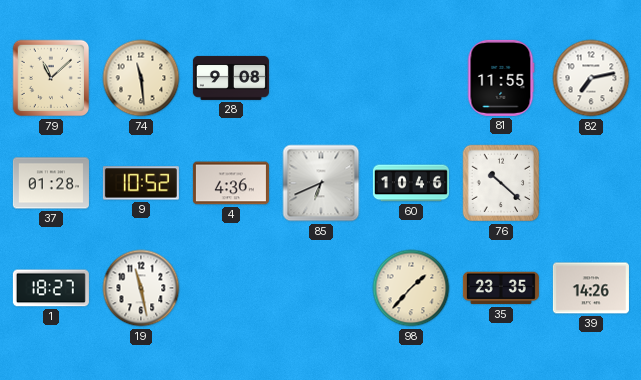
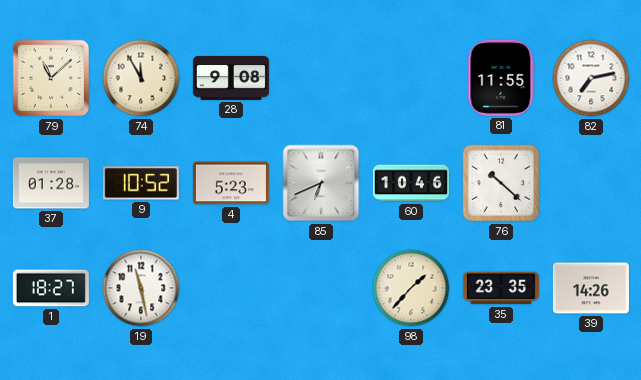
74: 11:29 -> 11:55 (141, 78)
4: 4:36 -> 5:23 (231, 183)
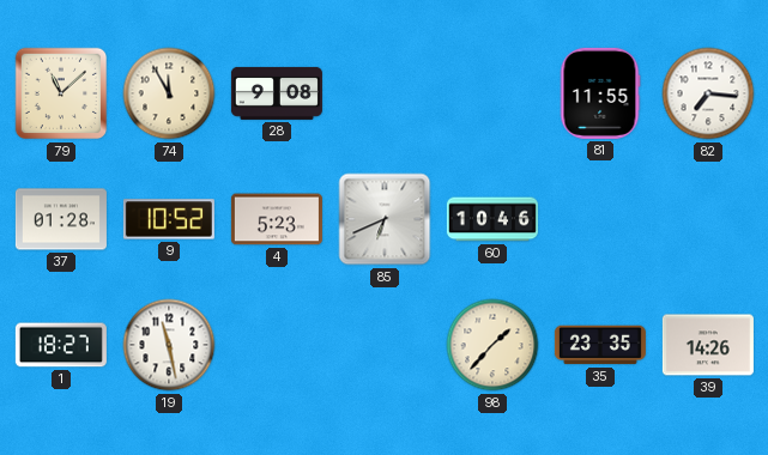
82: 7:13 -> 7:16 (708, 93)
76: 10:22 -> none (501, 183)
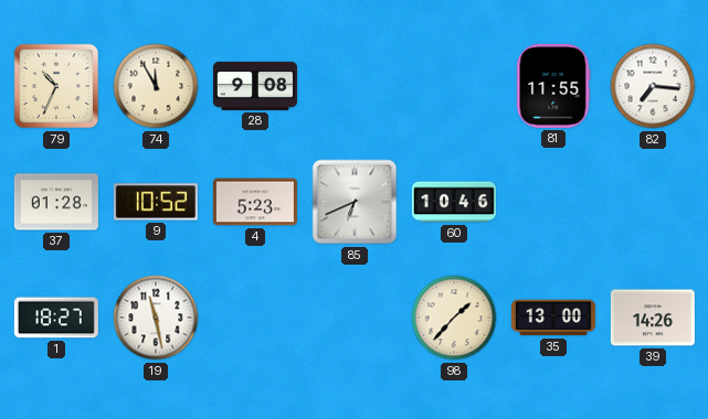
79: 11:08 -> 10:34 (56, 86)
35: 23:35 -> 13:00 (553, 318)
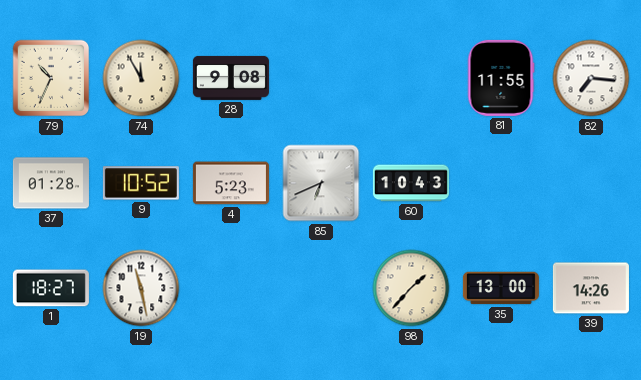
60: 10:46 -> 10:43 (411, 183)
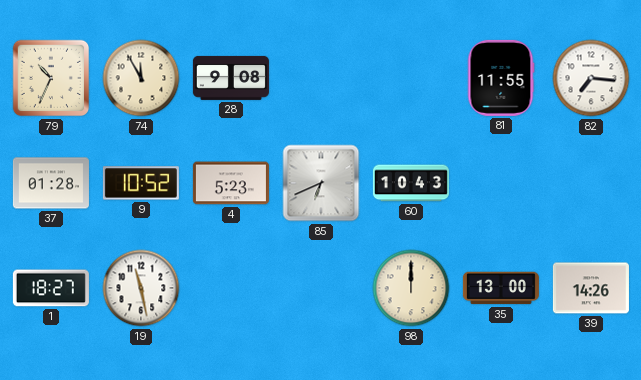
98: 1:37 -> 12:00 (411, 288)
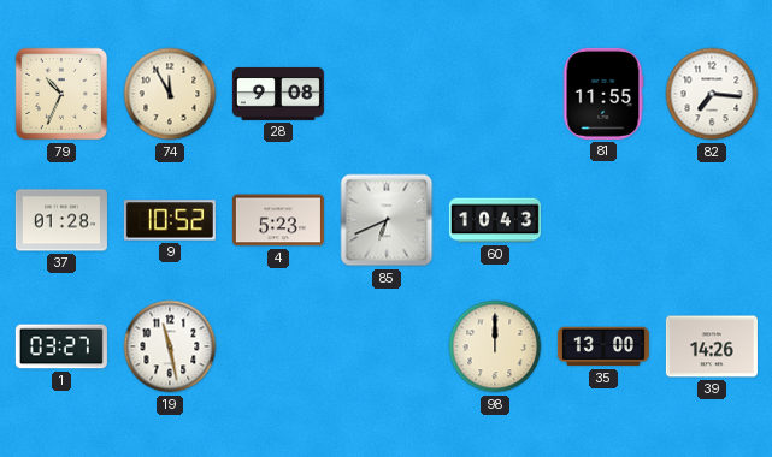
1: 18:27 -> 03:27 (61, 346)
